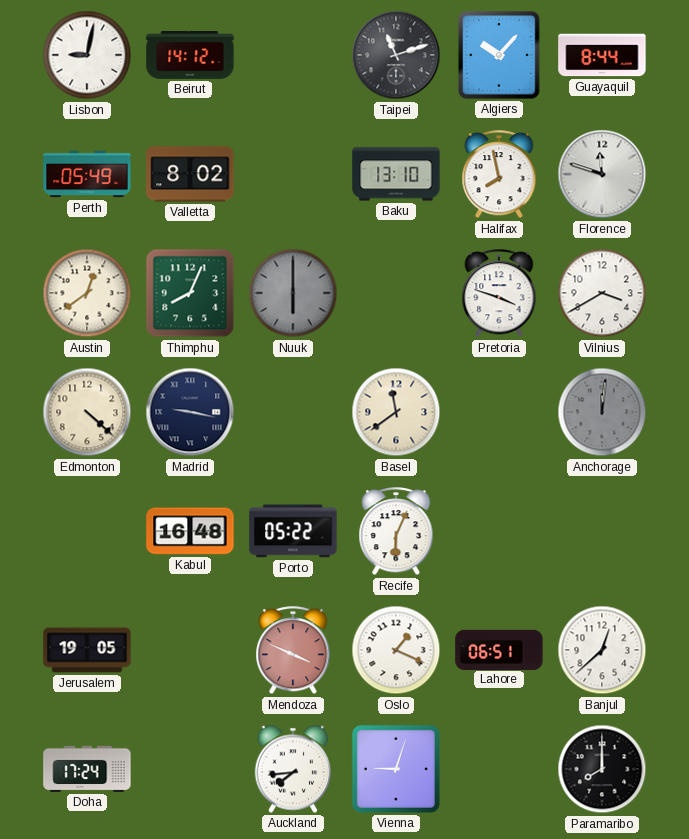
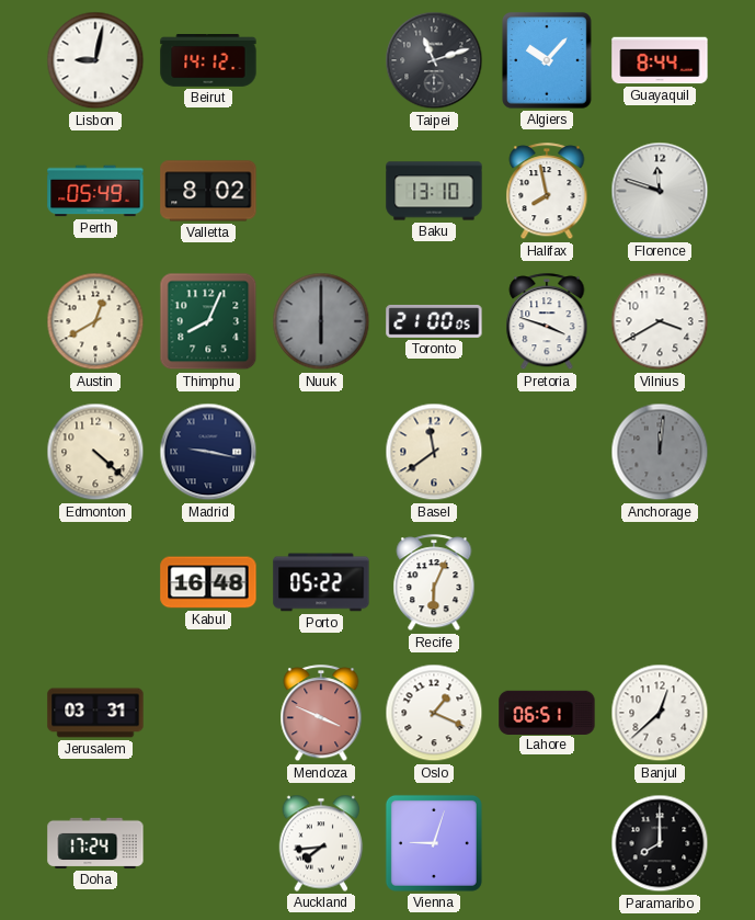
Austin: 12:39 -> 12:40 (95, 321)
Toronto: none -> 21:00 (434, 321)
Jerusalem: 19:05 -> 03:31 (95, 713)
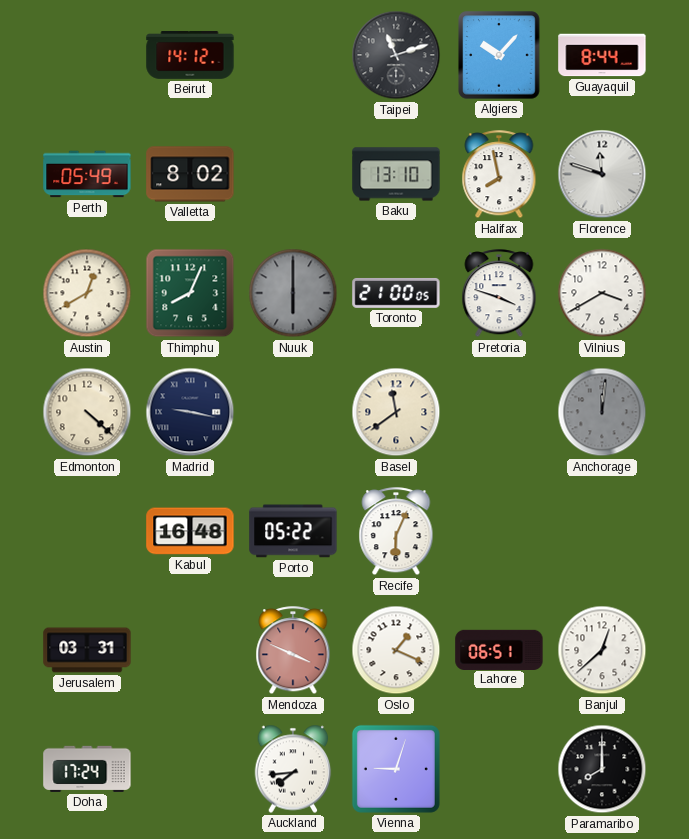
Lisbon: 9:02 -> none (95, 60)
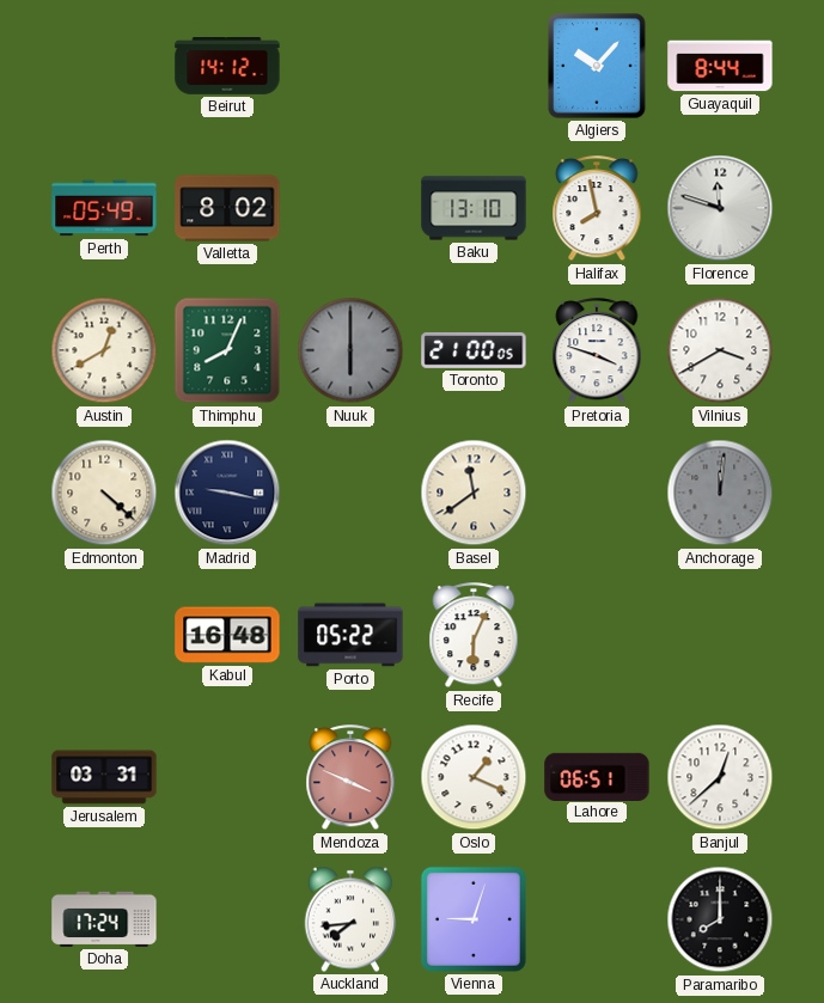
Taipei: 11:12 -> none (396, 55)
